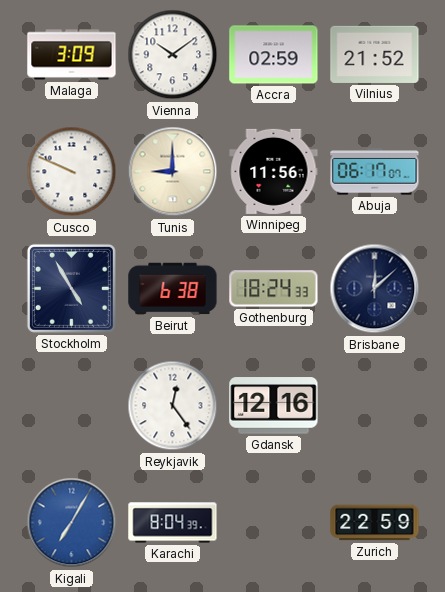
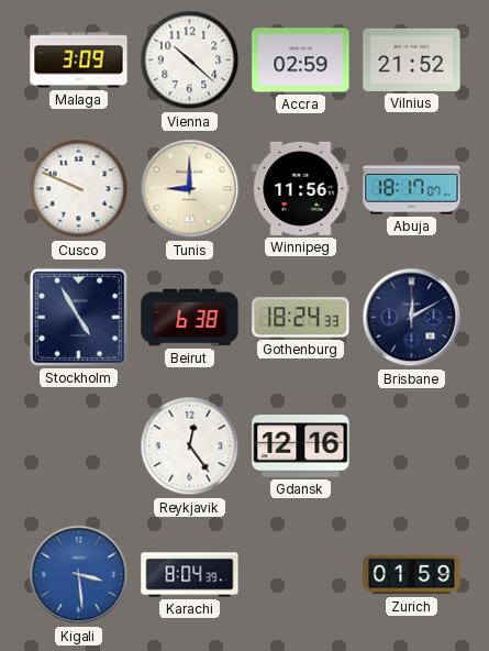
Vienna: 10:09 -> 10:22 (190, 60)
Abuja: 06:17 -> 18:17 (412, 189)
Brisbane: 12:08 -> 12:10 (412, 318)
Kigali: 7:05 -> 3:29 (79, 575)
Zurich: 22:59 -> 01:59 (412, 575)
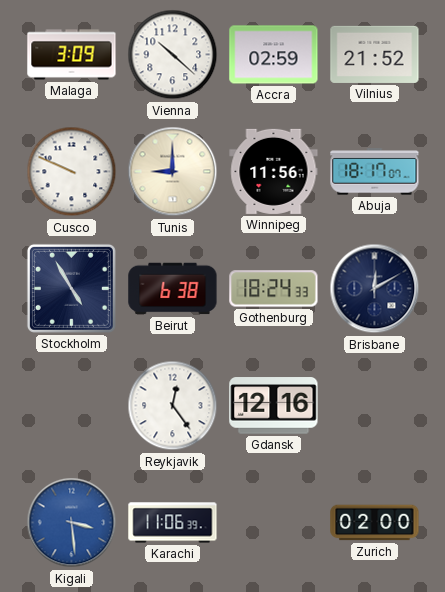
Karachi: 8:04 -> 11:06 (173, 523)
Zurich: 01:59 -> 02:00 (375, 523)
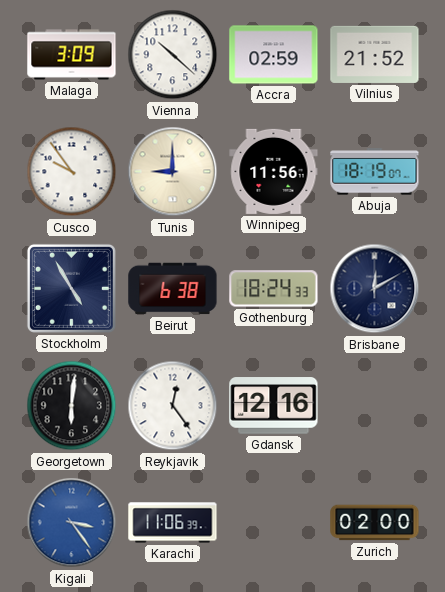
Cusco: 9:49 -> 9:54 (72, 172)
Abuja: 18:17 -> 18:19 (375, 172)
Georgetown: none -> 6:01 (72, 406)
Kigali: 3:29 -> 3:24 (72, 523)
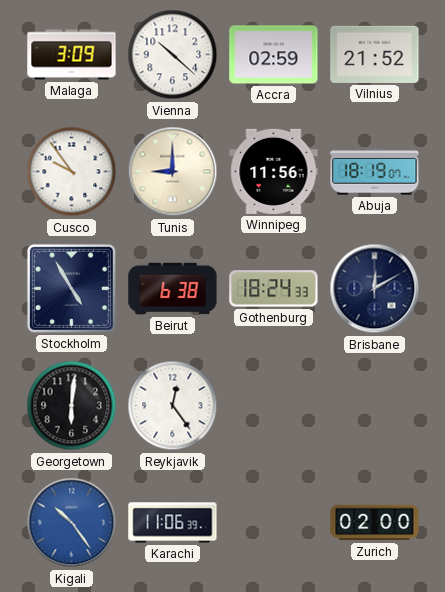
Gdansk: 12:16 -> none (274, 406)
Kigali: 3:24 -> 10:24 (72, 523)
